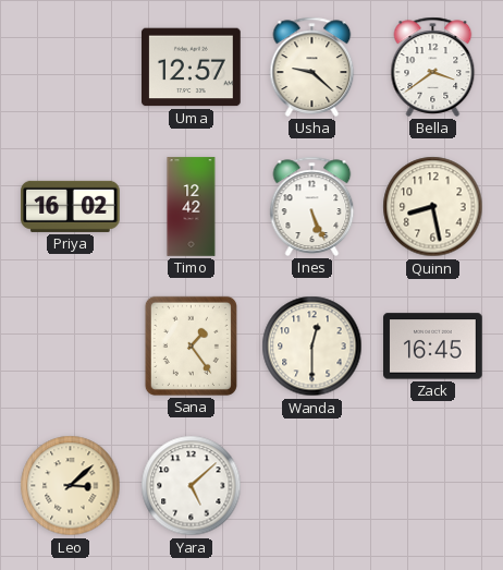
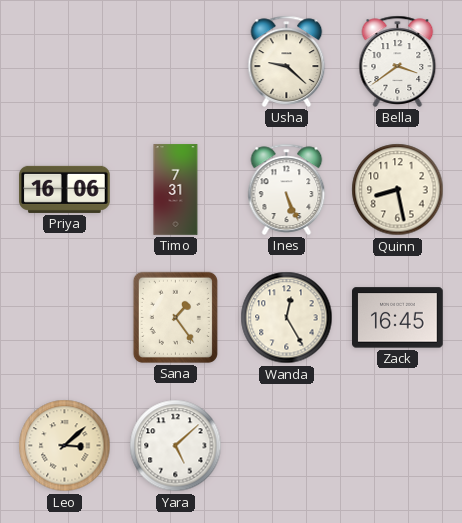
Uma: 12:57 -> none (192, 68)
Priya: 16:02 -> 16:06 (65, 189)
Timo: 12:42 -> 7:31 (176, 190)
Wanda: 12:30 -> 12:25 (287, 318)
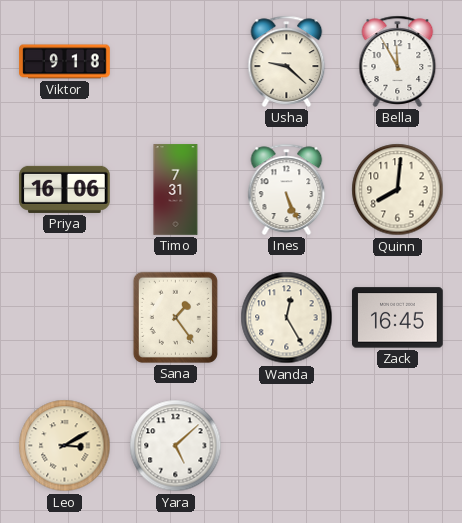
Viktor: none -> 9:18 (65, 62)
Bella: 3:39 -> 11:55 (398, 61)
Quinn: 8:28 -> 8:01 (398, 190)
Leo: 3:08 -> 3:10 (65, 446)
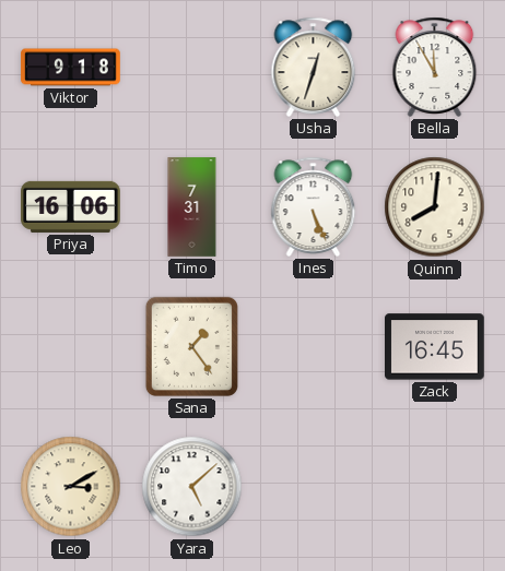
Usha: 9:22 -> 12:33 (314, 67)
Wanda: 12:25 -> none (287, 318)
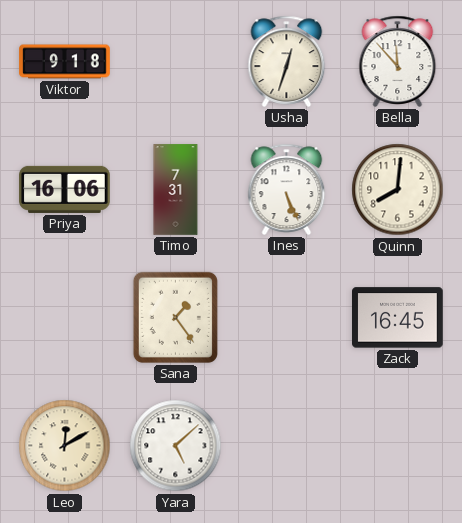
Bella: 11:55 -> 11:53 (398, 61)
Leo: 3:10 -> 12:10 (65, 446)
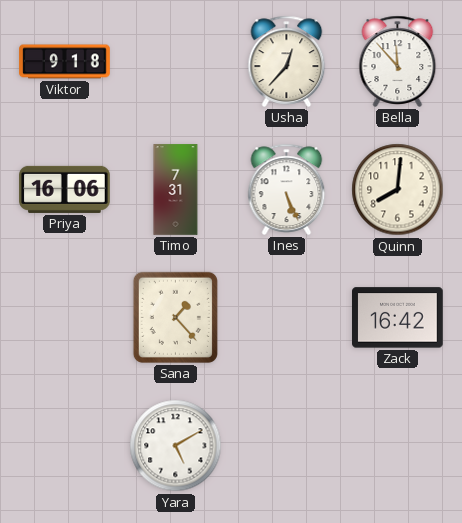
Usha: 12:33 -> 12:37 (287, 61)
Sana: 1:24 -> 1:23 (175, 317)
Zack: 16:45 -> 16:42 (398, 318)
Leo: 12:10 -> none (65, 446)
Yara: 5:08 -> 5:10 (176, 446)
